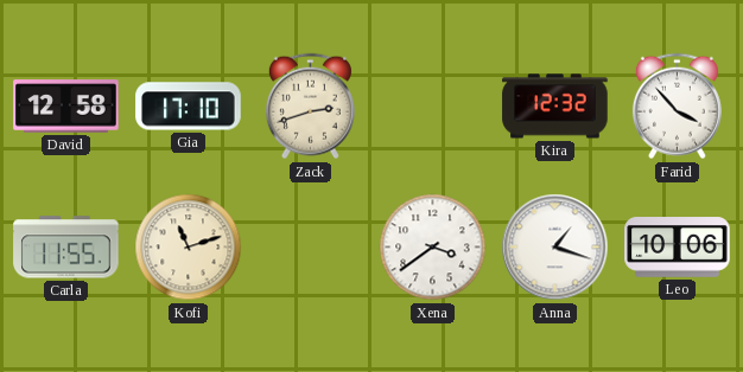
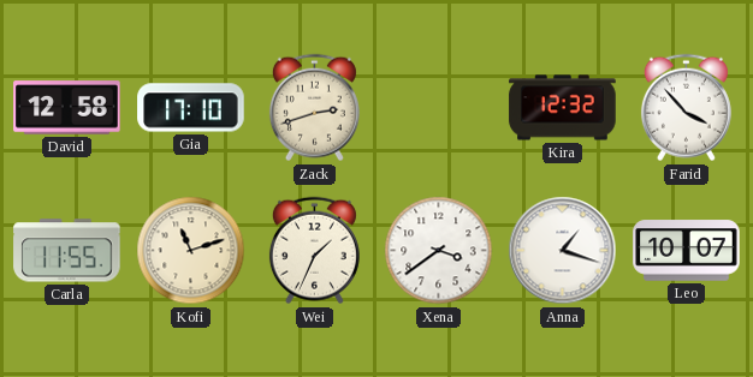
Wei: none -> 1:34 (314, 251)
Leo: 10:06 -> 10:07 (687, 251)
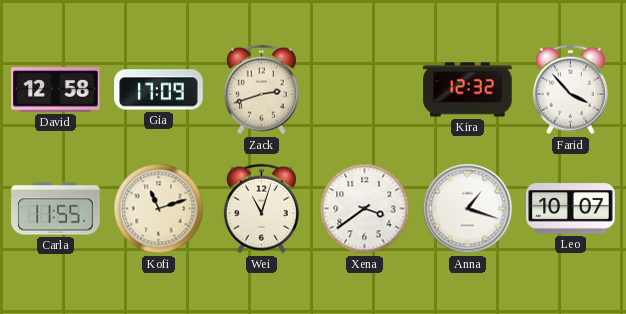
Gia: 17:10 -> 17:09 (159, 90)
Wei: 1:34 -> 11:03 (261, 209)
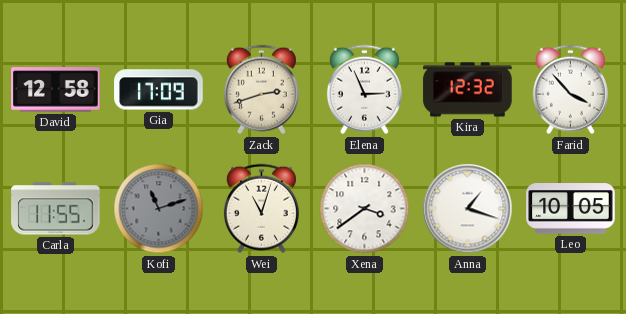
Elena: none -> 2:56 (364, 90)
Kofi dial: cream -> grey (159, 209)
Leo: 10:07 -> 10:05 (571, 209)
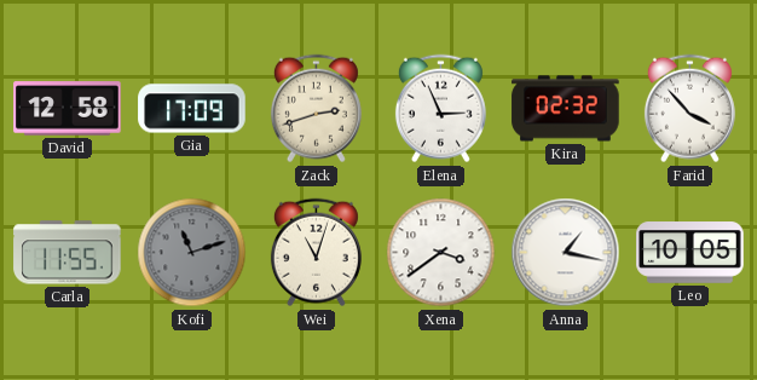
Kira: 12:32 -> 02:32 (566, 109)
Anna: 1:18 -> 1:17 (566, 253)
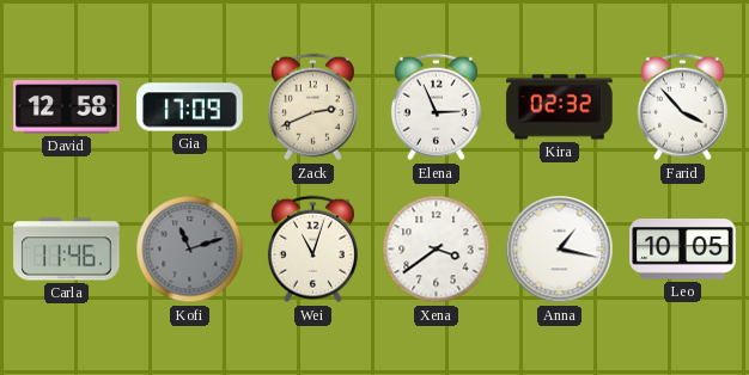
Zack: 2:42 -> 2:41 (312, 107)
Carla: 11:55 -> 11:46 (67, 250)
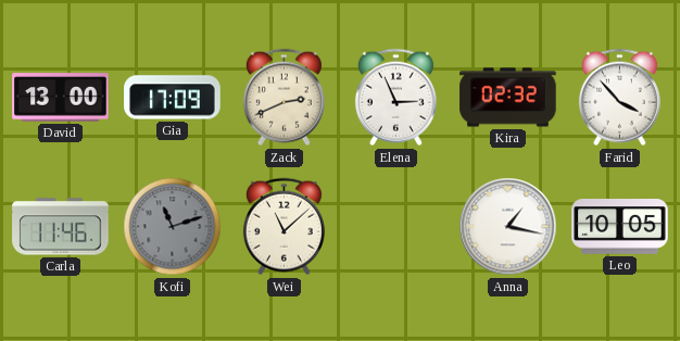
David: 12:58 -> 13:00 (61, 98)
Wei: 11:03 -> 11:08 (284, 227)
Xena: 3:39 -> none (437, 250)
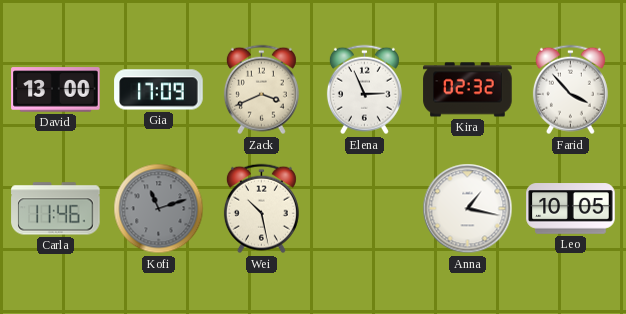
Zack: 2:41 -> 3:41 (261, 90)
Wei: 11:08 -> 10:28 (261, 209)
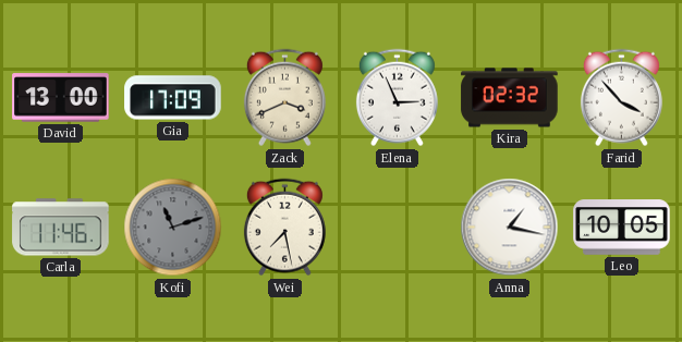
Wei: 10:28 -> 7:28 (284, 228)
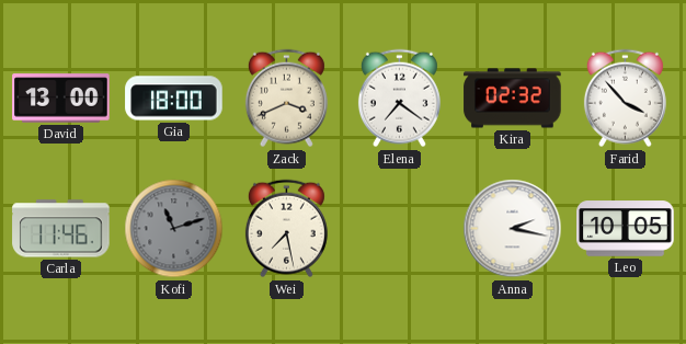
Gia: 17:09 -> 18:00 (174, 99)
Elena: 2:56 -> 7:21 (399, 99)
Anna: 1:17 -> 2:17 (513, 229)
